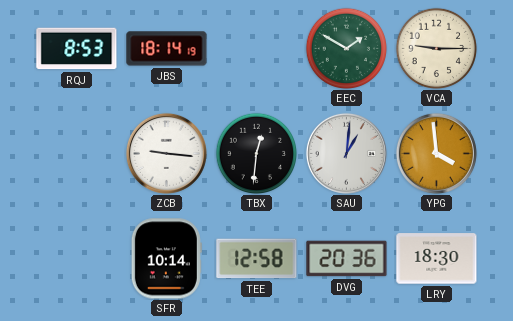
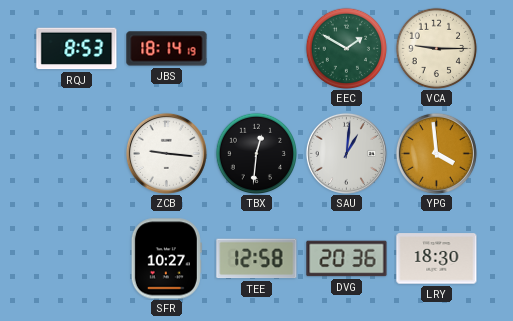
SFR: 10:14 -> 10:27 (166, 259)
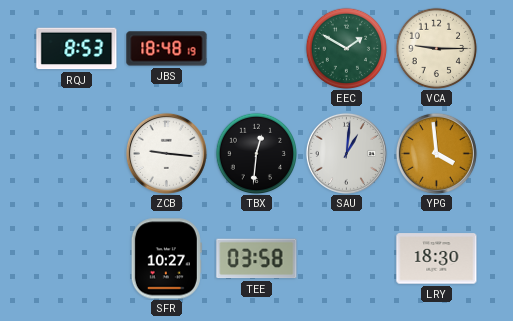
JBS: 18:14 -> 18:48 (167, 49)
TEE: 12:58 -> 03:58 (257, 259)
DVG: 20:36 -> none (347, 259)
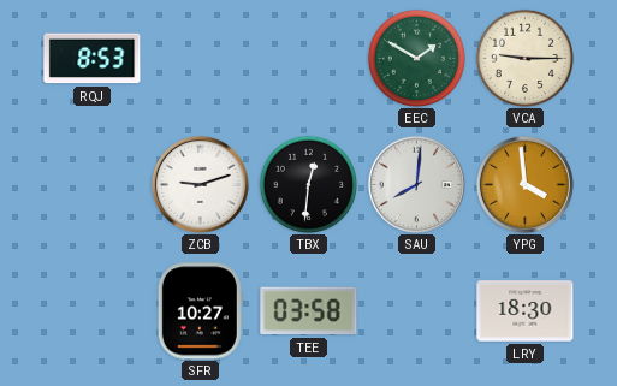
JBS: 18:48 -> none (167, 49)
ZCB: 9:16 -> 9:12 (200, 184)
SAU: 1:01 -> 8:01 (416, 184)
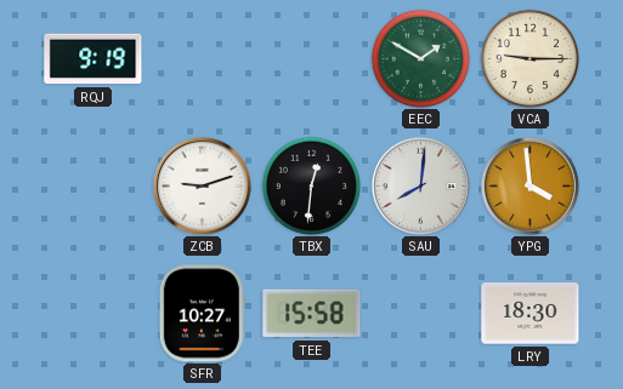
RQJ: 8:53 -> 9:19 (94, 59)
TEE: 03:58 -> 15:58 (312, 314)
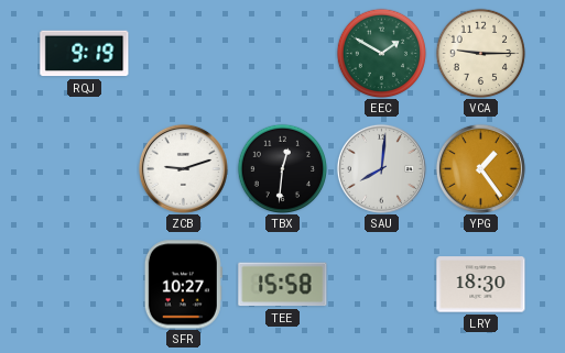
YPG: 3:59 -> 1:24 (480, 168)
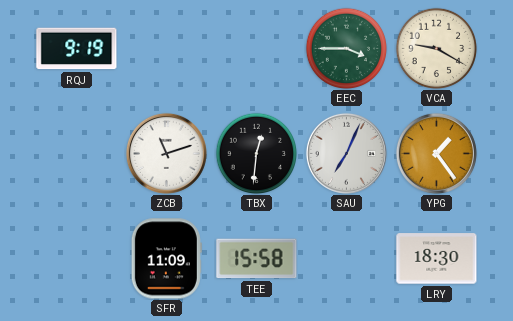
EEC: 1:50 -> 3:45 (346, 48)
VCA: 9:15 -> 9:20 (436, 48)
ZCB: 9:12 -> 11:12 (166, 153)
SAU: 8:01 -> 7:04 (346, 153)
SFR: 10:27 -> 11:09 (166, 259)
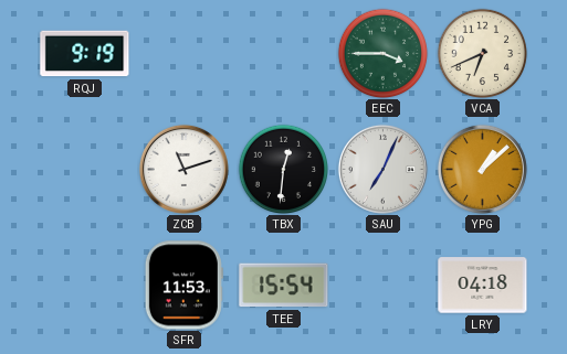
VCA: 9:20 -> 6:41 (482, 53)
YPG: 1:24 -> 1:08 (482, 169)
SFR: 11:09 -> 11:53 (183, 286)
TEE: 15:58 -> 15:54 (284, 286)
LRY: 18:30 -> 04:18 (483, 286)
